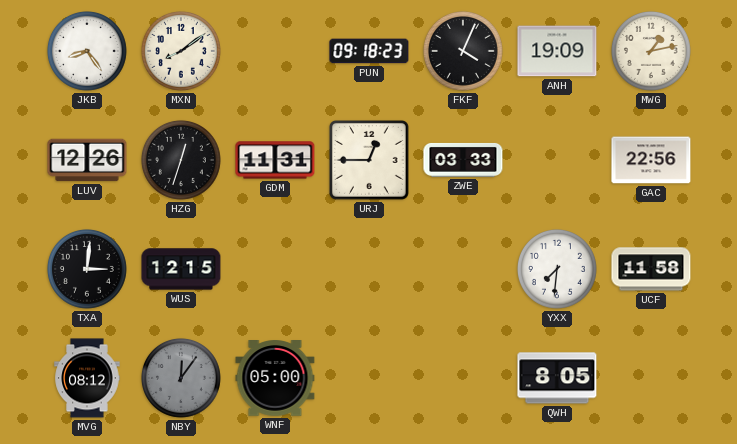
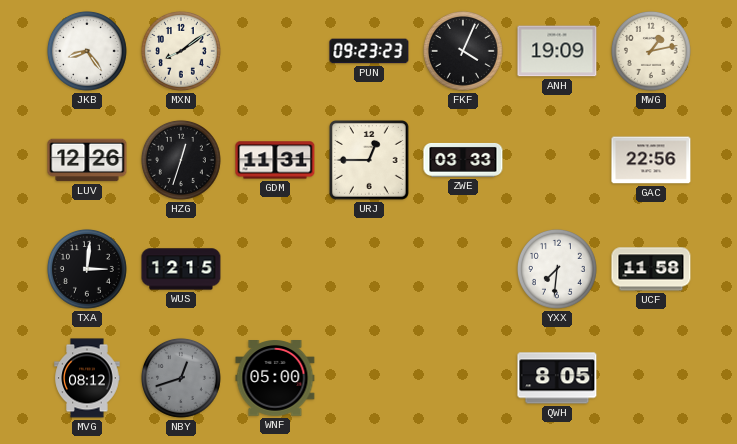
PUN: 09:18 -> 09:23 (369, 51)
NBY: 12:06 -> 12:42 (181, 378)
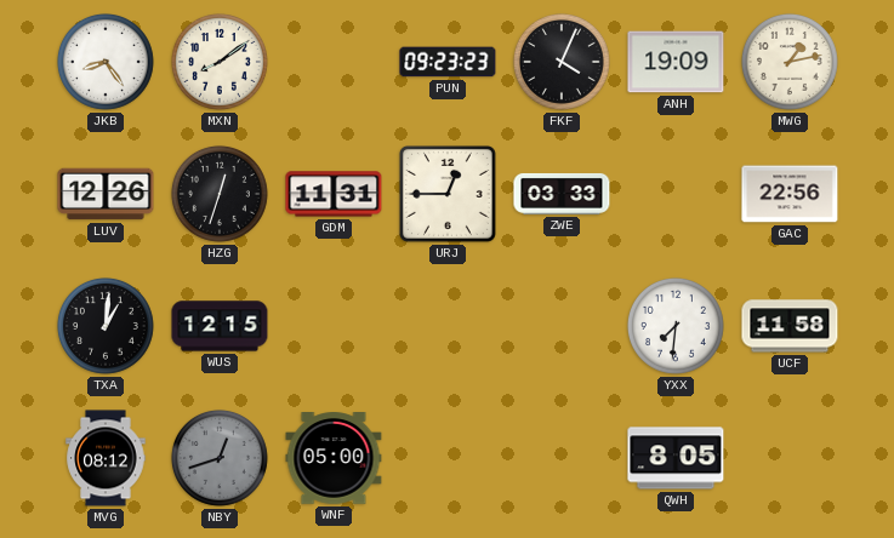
TXA: 3:01 -> 1:01 (106, 326)
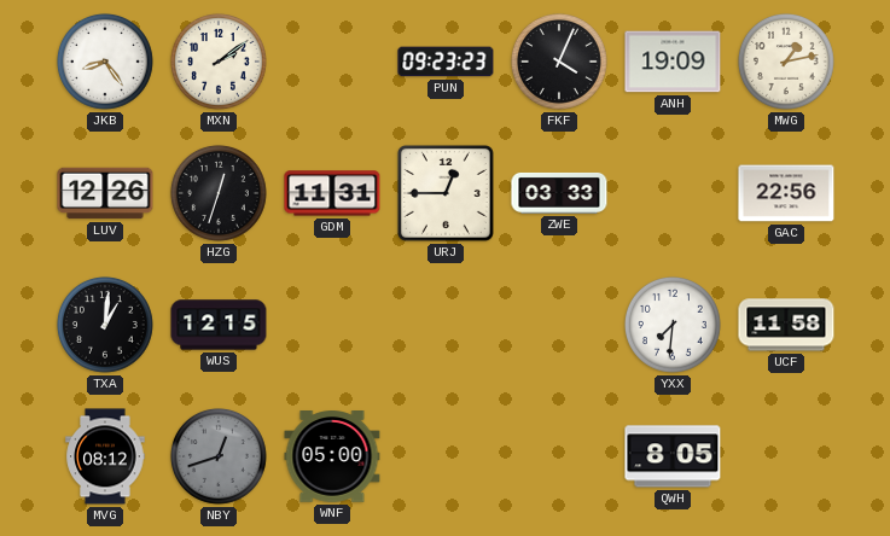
MXN: 8:09 -> 2:09 (219, 62)
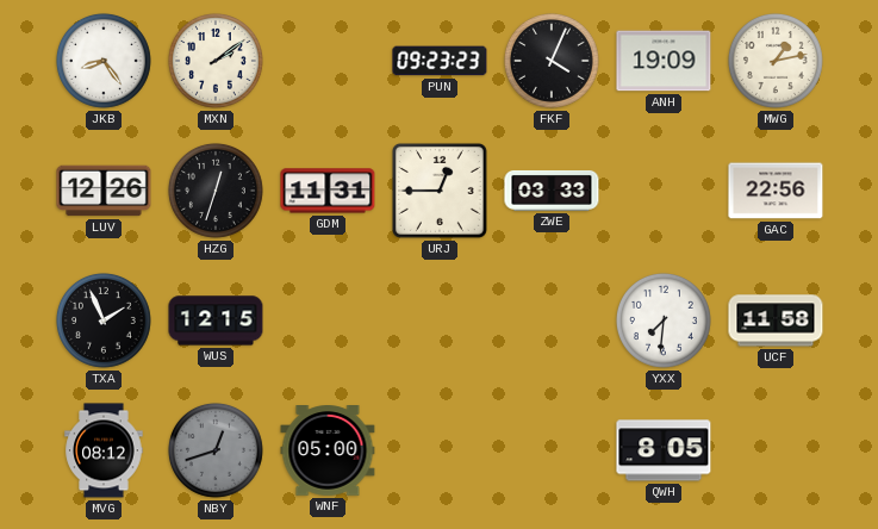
TXA: 1:01 -> 1:56 (104, 320)
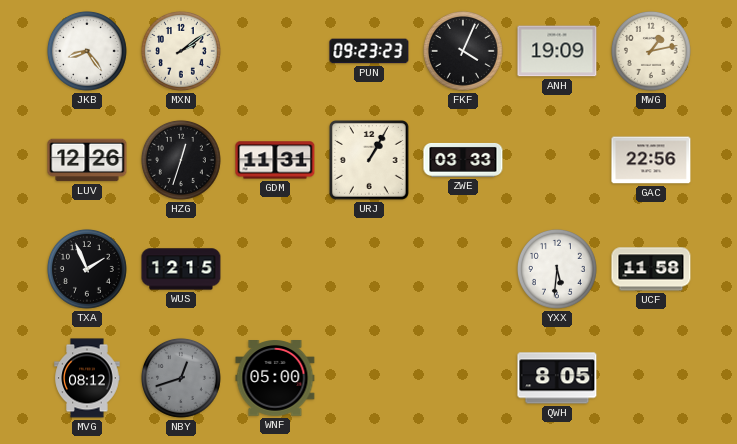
URJ: 12:45 -> 1:05 (369, 160)
YXX: 7:31 -> 5:31 (557, 269)
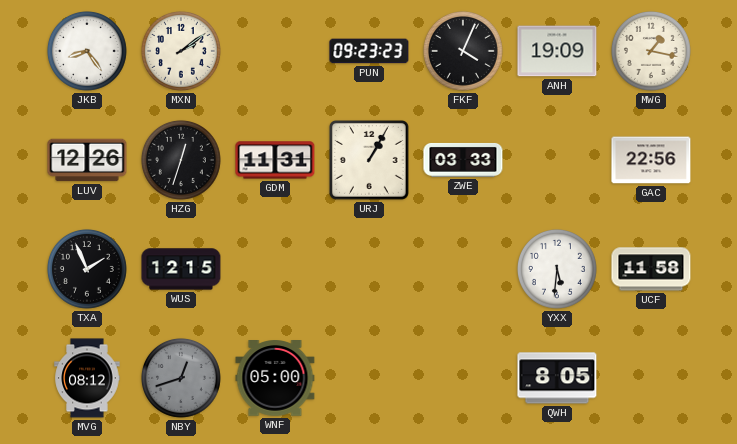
MWG: 1:13 -> 1:17 (651, 51)
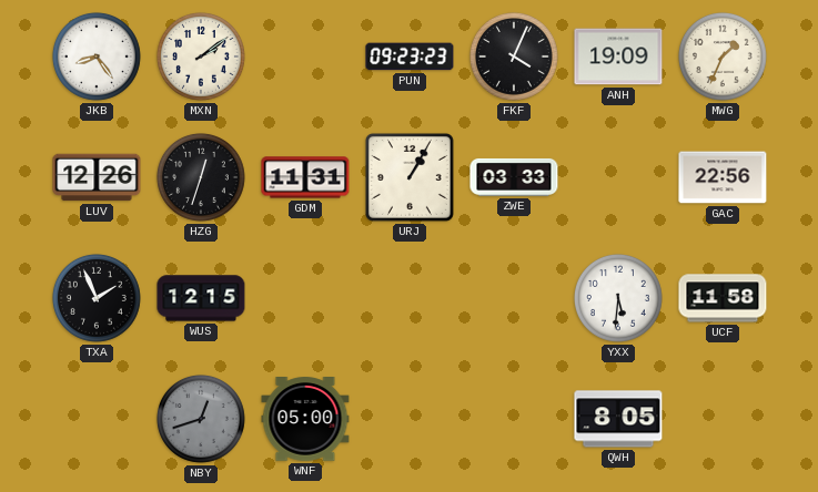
MWG: 1:17 -> 1:34 (723, 57)
MVG: 08:12 -> none (87, 378)
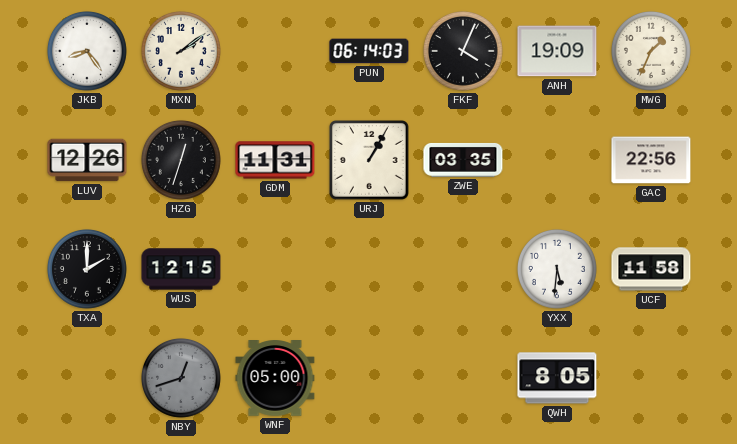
PUN: 09:23 -> 06:14 (369, 51)
ZWE: 03:33 -> 03:35 (463, 160)
TXA: 1:56 -> 2:00 (87, 269)
